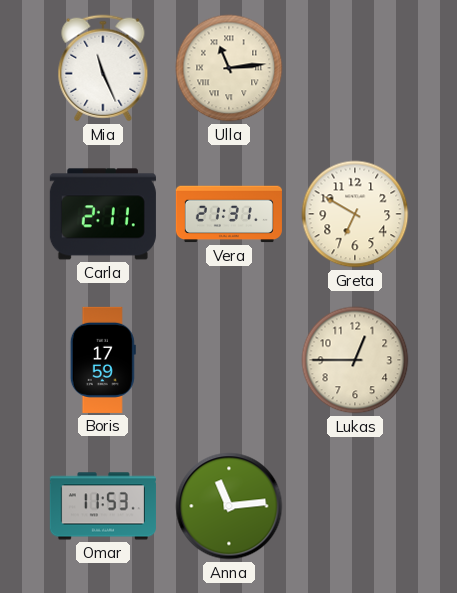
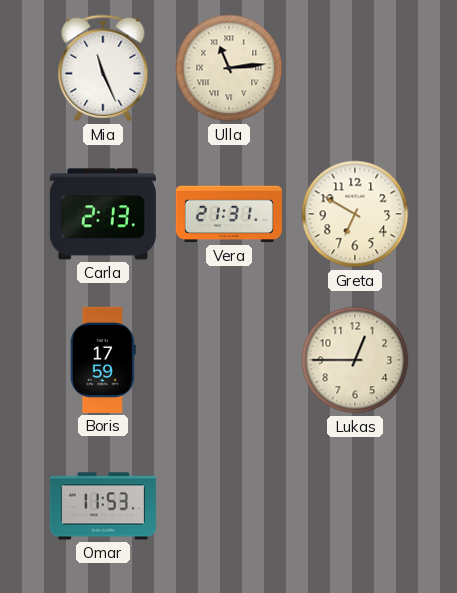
Carla: 2:11 -> 2:13 (103, 214)
Anna: 11:14 -> none (229, 506)
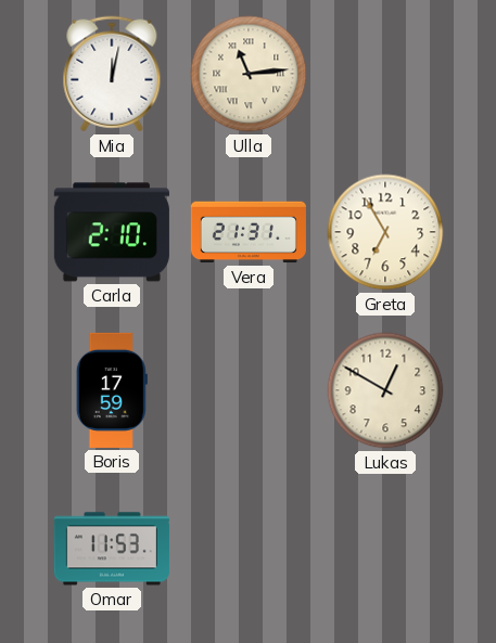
Mia: 11:26 -> 12:02 (112, 74)
Carla: 2:13 -> 2:10 (112, 232)
Greta: 6:50 -> 6:55 (385, 232)
Lukas: 12:45 -> 12:50 (385, 390)
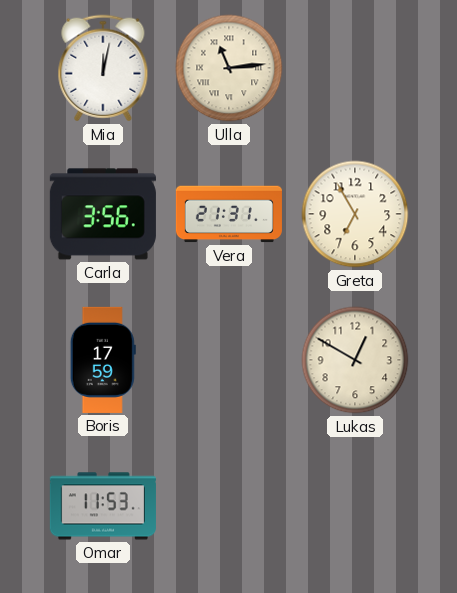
Carla: 2:10 -> 3:56 (103, 214)
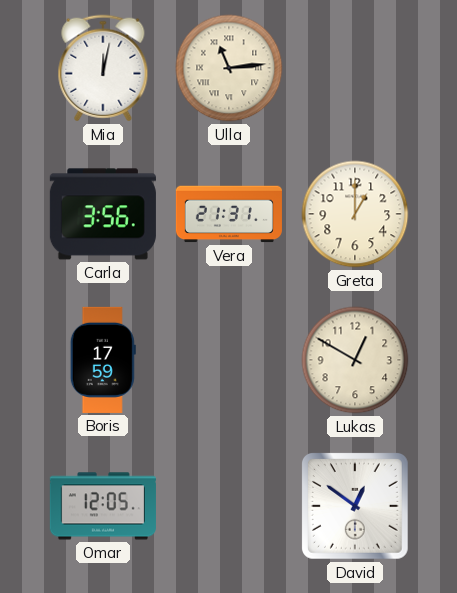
Greta: 6:55 -> 1:00 (355, 214)
Omar: 11:53 -> 12:05 (103, 506)
David: none -> 12:51 (355, 506)
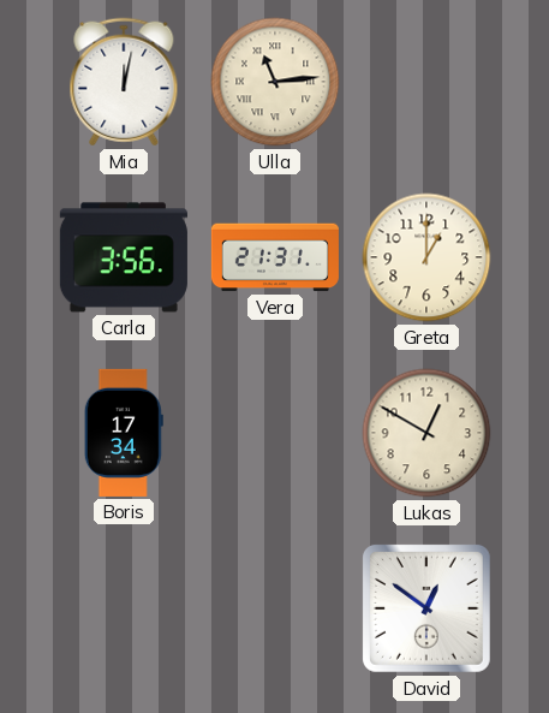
Boris: 17:59 -> 17:34 (124, 433)
Omar: 12:05 -> none (103, 506)
